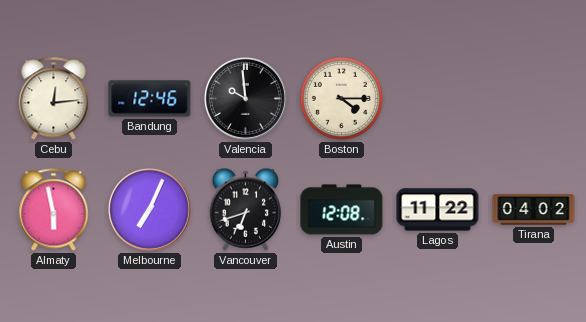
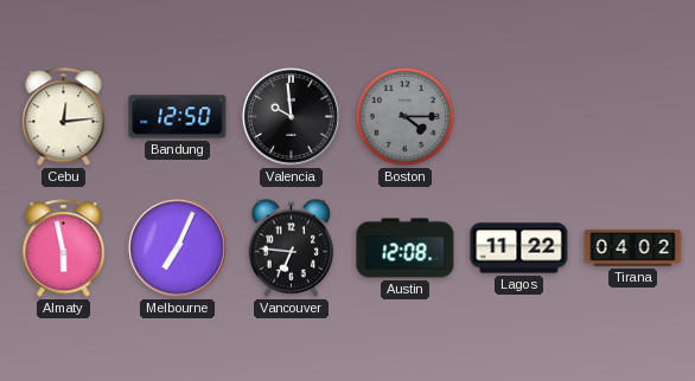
Bandung: 12:46 -> 12:50 (178, 117)
Boston dial: cream -> grey (404, 116)
Vancouver: 6:42 -> 6:46 (292, 247)
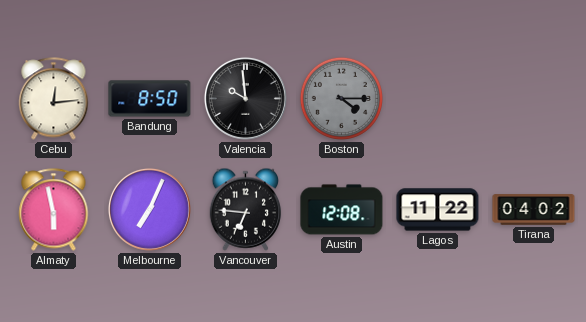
Bandung: 12:50 -> 8:50 (150, 99)
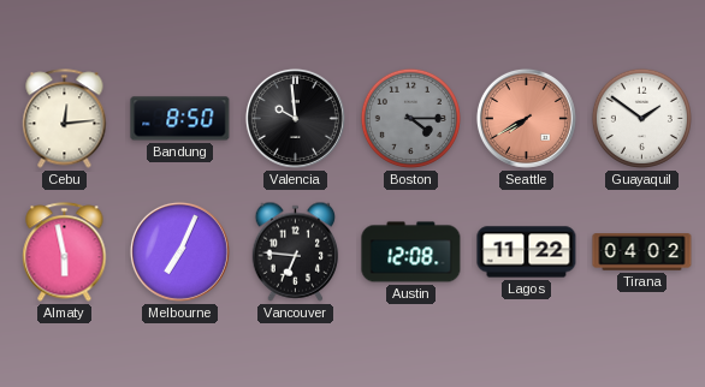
Seattle: none -> 7:40 (526, 118)
Guayaquil: none -> 1:51 (641, 118)
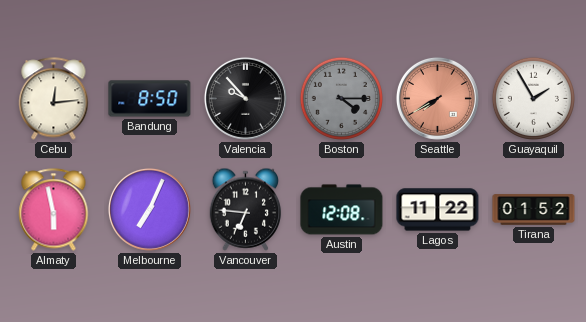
Valencia: 9:59 -> 9:53 (245, 98)
Guayaquil: 1:51 -> 1:55 (533, 98)
Tirana: 04:02 -> 01:52 (534, 210)
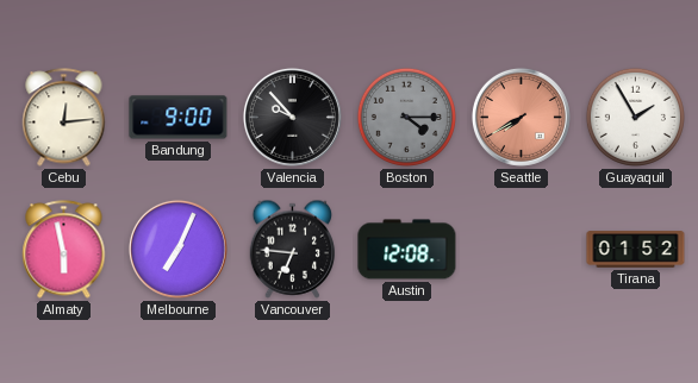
Bandung: 8:50 -> 9:00 (179, 118)
Lagos: 11:22 -> none (438, 210)
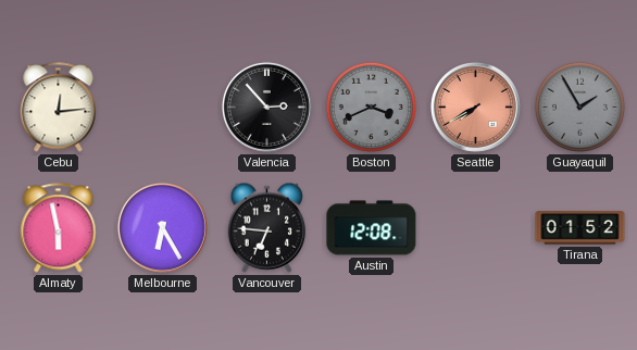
Bandung: 9:00 -> none (179, 118)
Valencia: 9:53 -> 2:53 (266, 107)
Boston: 4:15 -> 3:41 (371, 107)
Guayaquil dial: white -> grey (579, 107)
Melbourne: 7:04 -> 6:25 (162, 227)
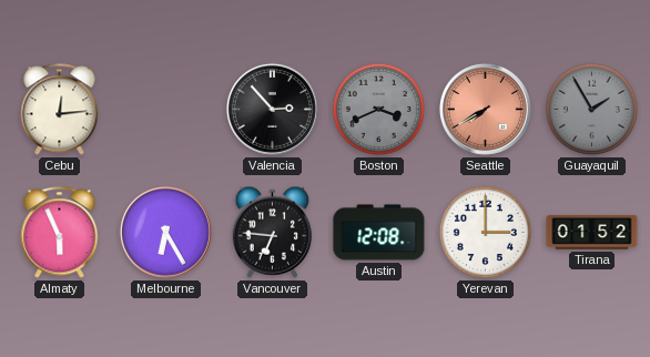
Almaty: 5:58 -> 5:56 (60, 233)
Yerevan: none -> 3:00 (485, 232)
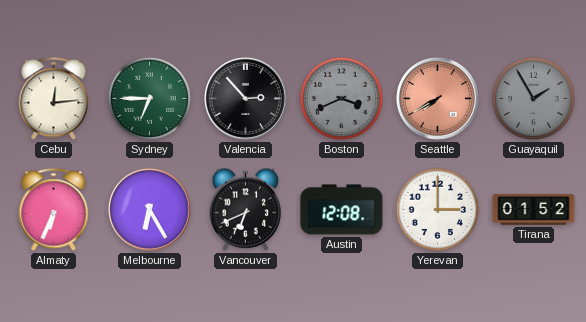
Sydney: none -> 6:45 (149, 98)
Almaty: 5:56 -> 6:34 (54, 210)
Vancouver: 6:46 -> 6:41 (246, 209)
